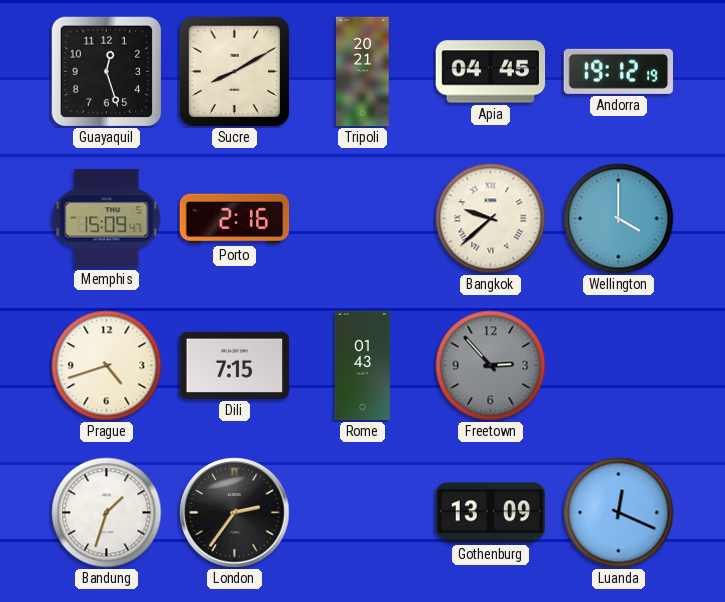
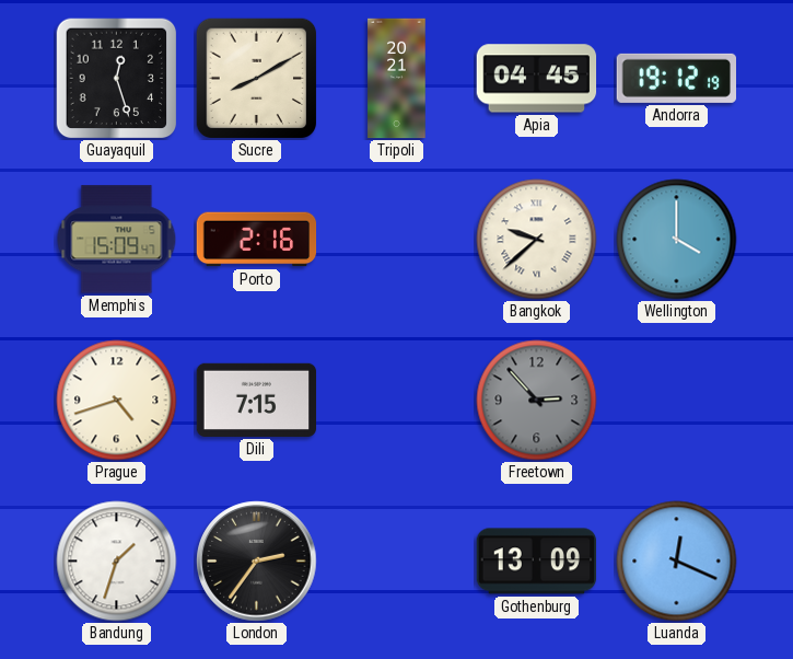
Rome: 01:43 -> none (362, 366)
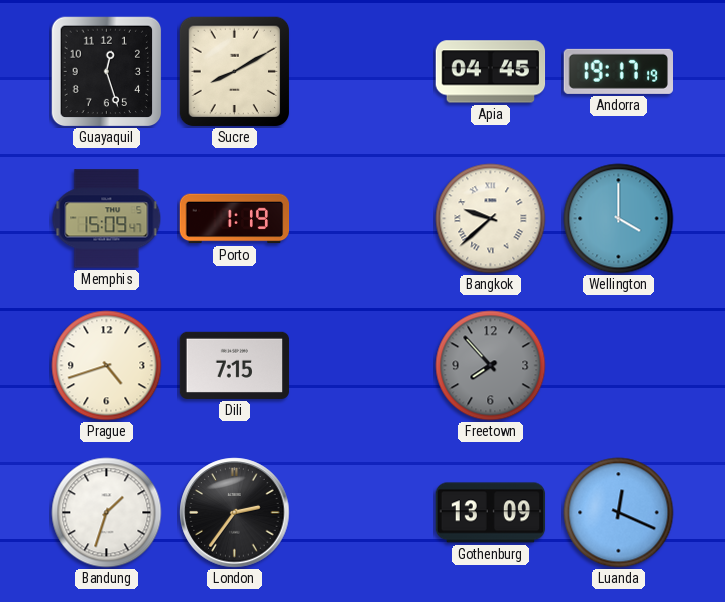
Tripoli: 20:21 -> none (397, 79)
Andorra: 19:12 -> 19:17 (618, 71)
Porto: 2:16 -> 1:19 (235, 219)
Freetown: 2:53 -> 7:53 (491, 366)
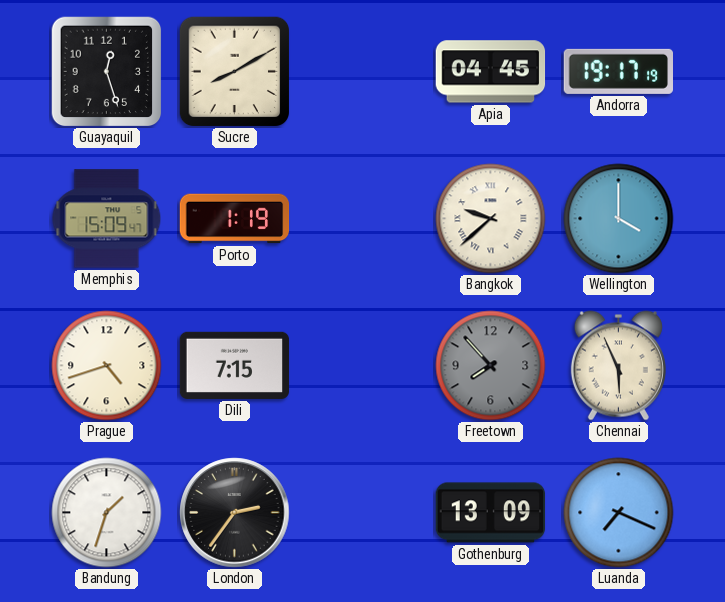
Chennai: none -> 5:56 (618, 366)
Luanda: 12:19 -> 7:19 (619, 513)
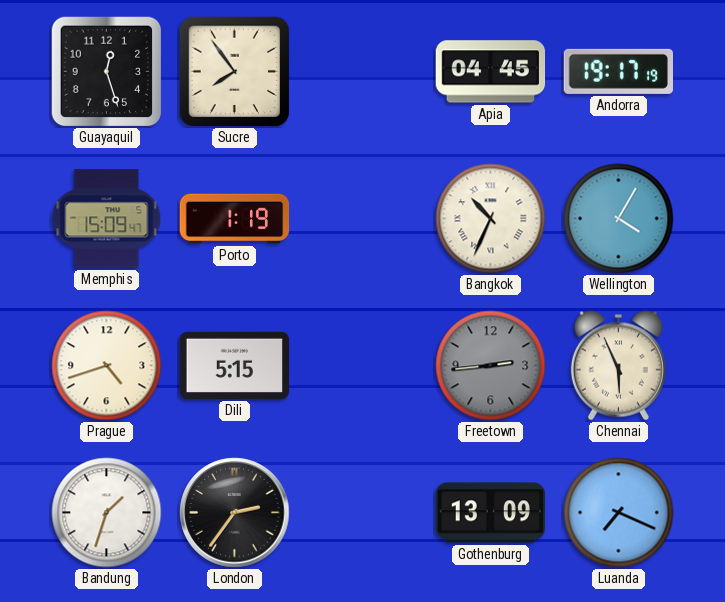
Sucre: 8:10 -> 7:54 (235, 72)
Bangkok: 9:38 -> 10:34 (491, 219)
Wellington: 4:00 -> 4:05 (619, 219)
Dili: 7:15 -> 5:15 (235, 365)
Freetown: 7:53 -> 2:44 (491, 366)
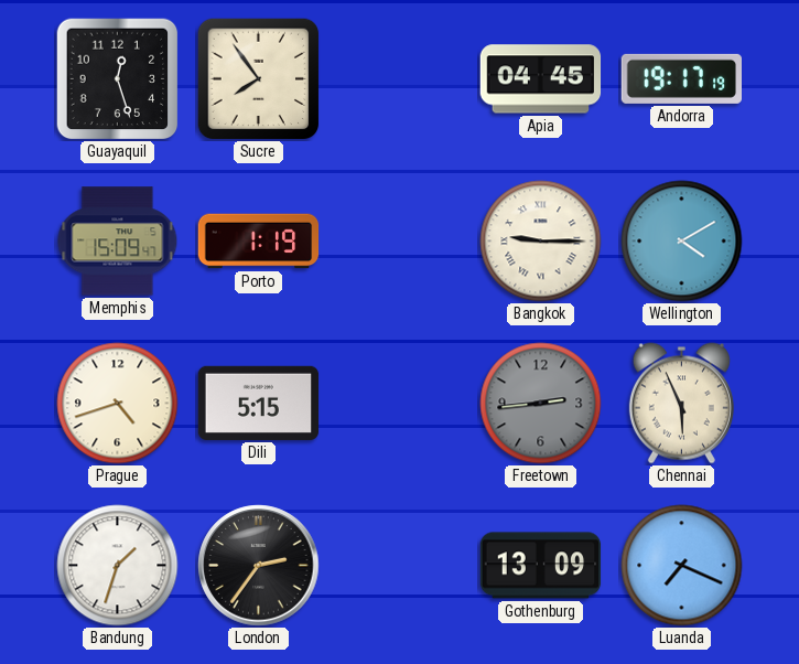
Bangkok: 10:34 -> 9:15 (541, 242)
Wellington: 4:05 -> 4:10 (682, 242)
